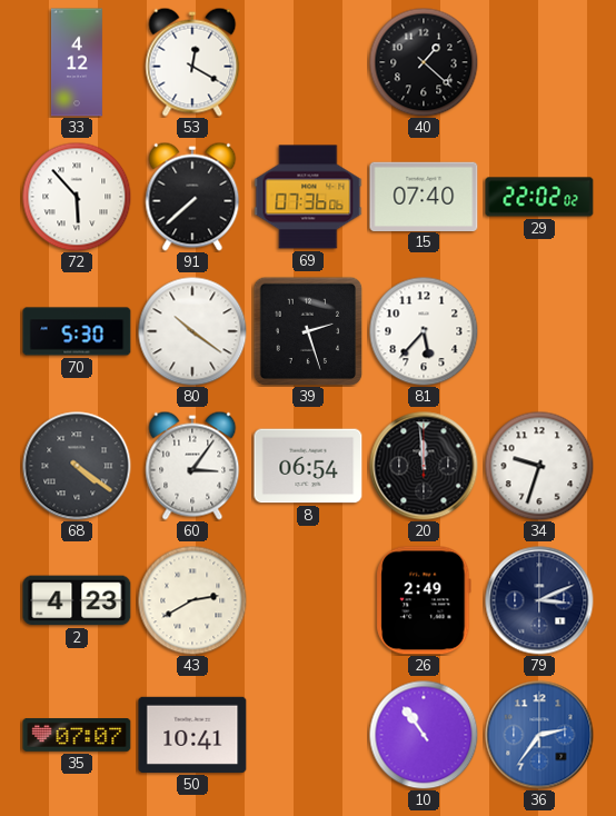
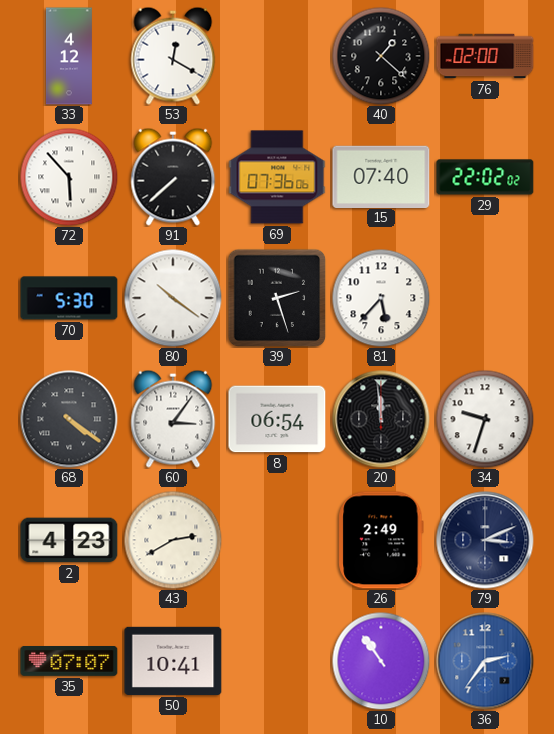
76: none -> 02:00 (485, 56)
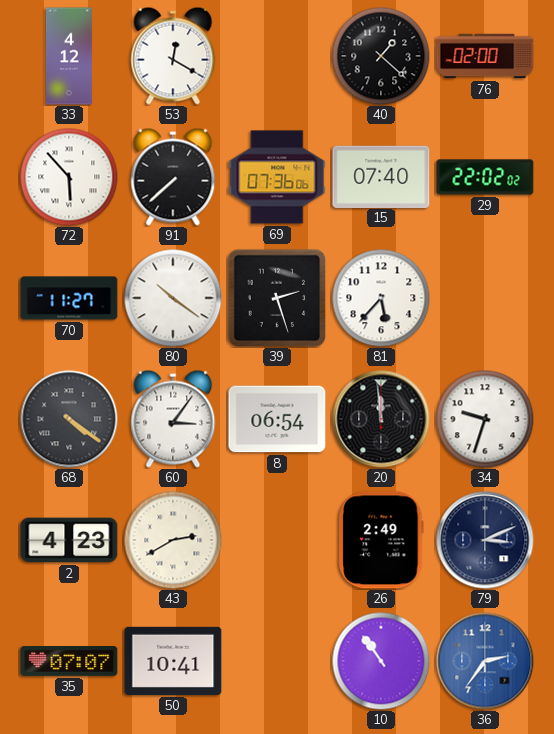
70: 5:30 -> 11:27 (69, 298)
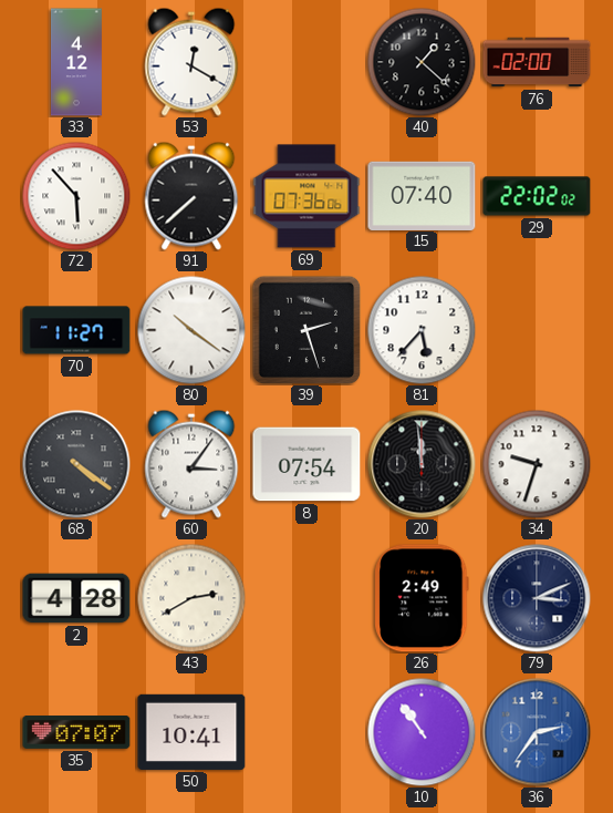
8: 06:54 -> 07:54 (306, 464)
2: 4:23 -> 4:28 (76, 598)
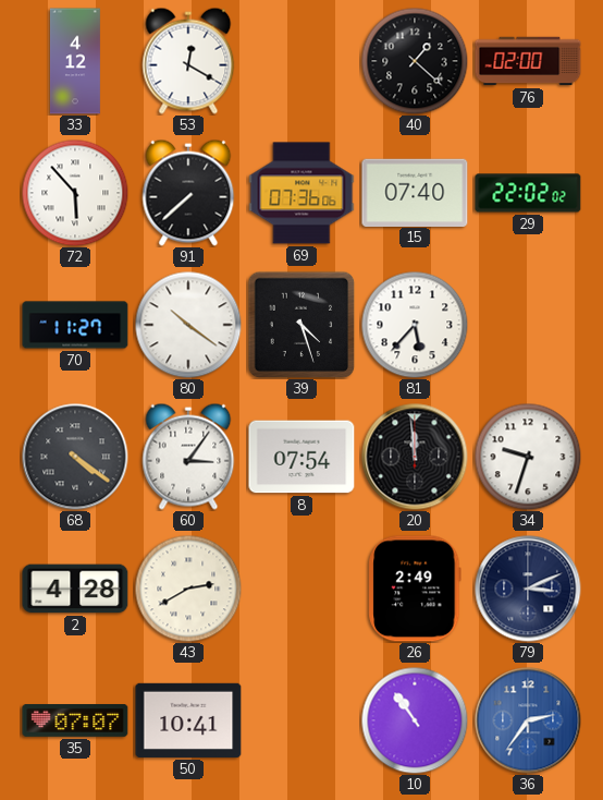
39: 2:27 -> 4:27 (301, 325)
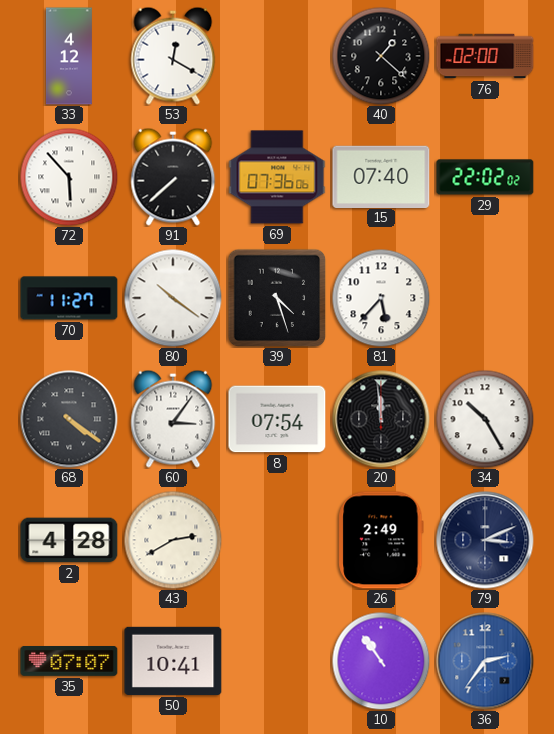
34: 9:33 -> 10:25 (485, 419)
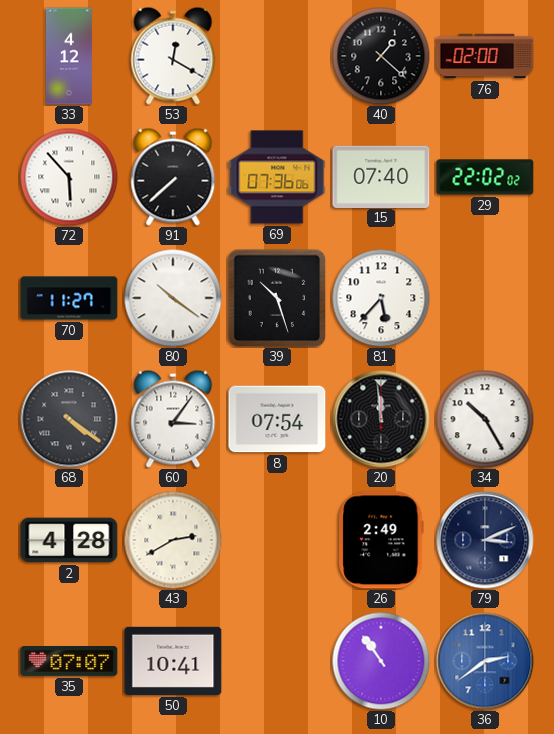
39: 4:27 -> 10:27 (277, 298)
36: 2:36 -> 2:39 (485, 661)
